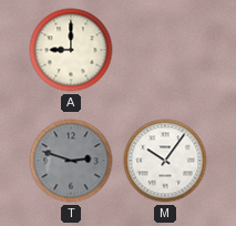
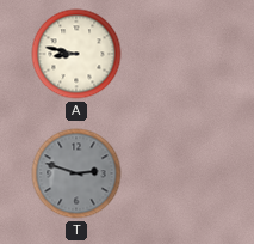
A: 9:00 -> 8:47 (76, 54)
M: 10:06 -> none (165, 161)
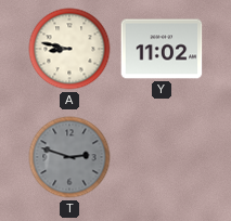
Y: none -> 11:02 (162, 49)
